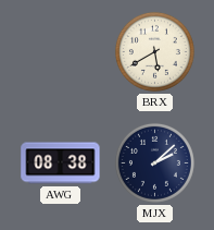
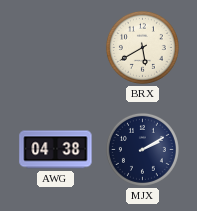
AWG: 08:38 -> 04:38 (56, 150)
MJX: 2:08 -> 2:10 (142, 149)
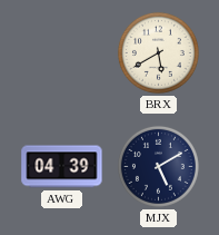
AWG: 04:38 -> 04:39 (62, 167)
MJX: 2:10 -> 5:10 (158, 166)
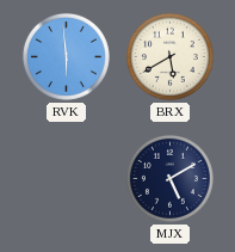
RVK: none -> 5:59 (66, 56)
AWG: 04:39 -> none (62, 167)
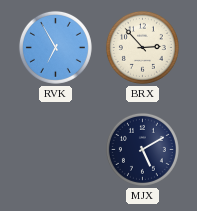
RVK: 5:59 -> 6:55 (55, 47)
BRX: 5:40 -> 2:53 (142, 47)
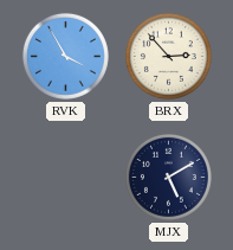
RVK: 6:55 -> 3:55 (65, 56)
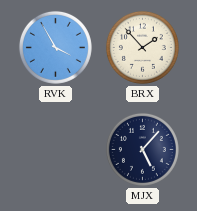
BRX: 2:53 -> 1:53 (142, 47)
MJX: 5:10 -> 5:07 (142, 149)
